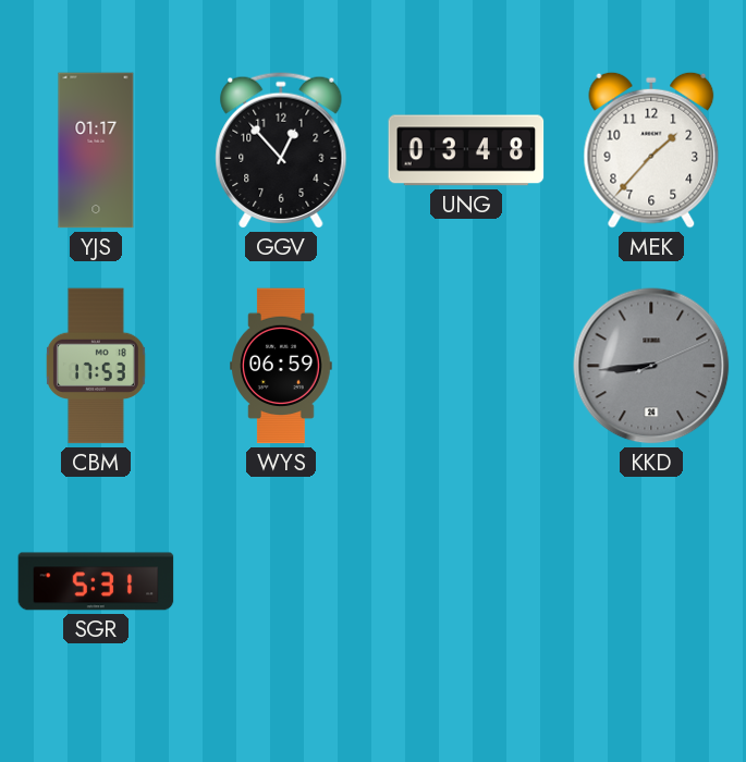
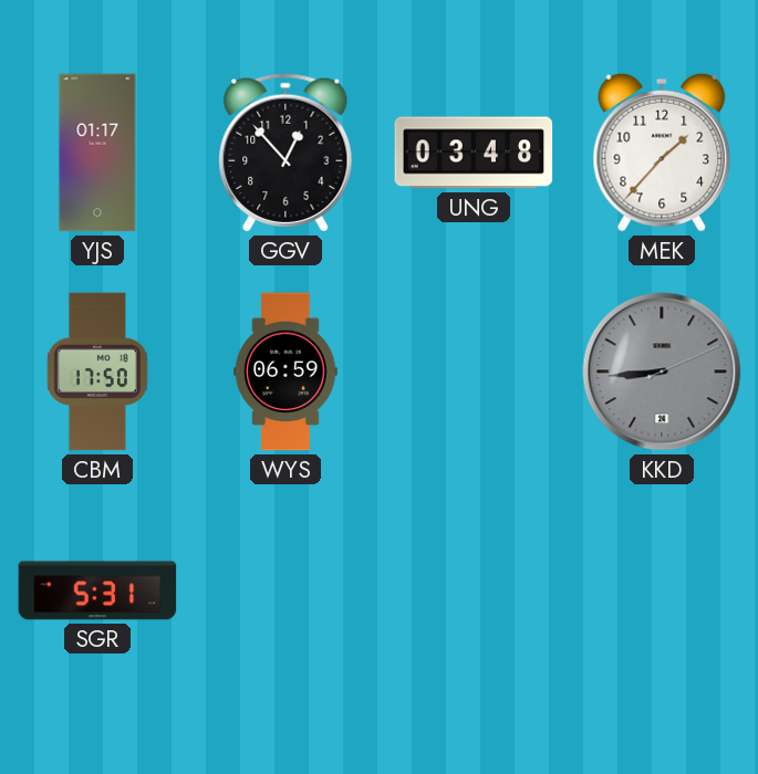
CBM: 17:53 -> 17:50 (97, 372)
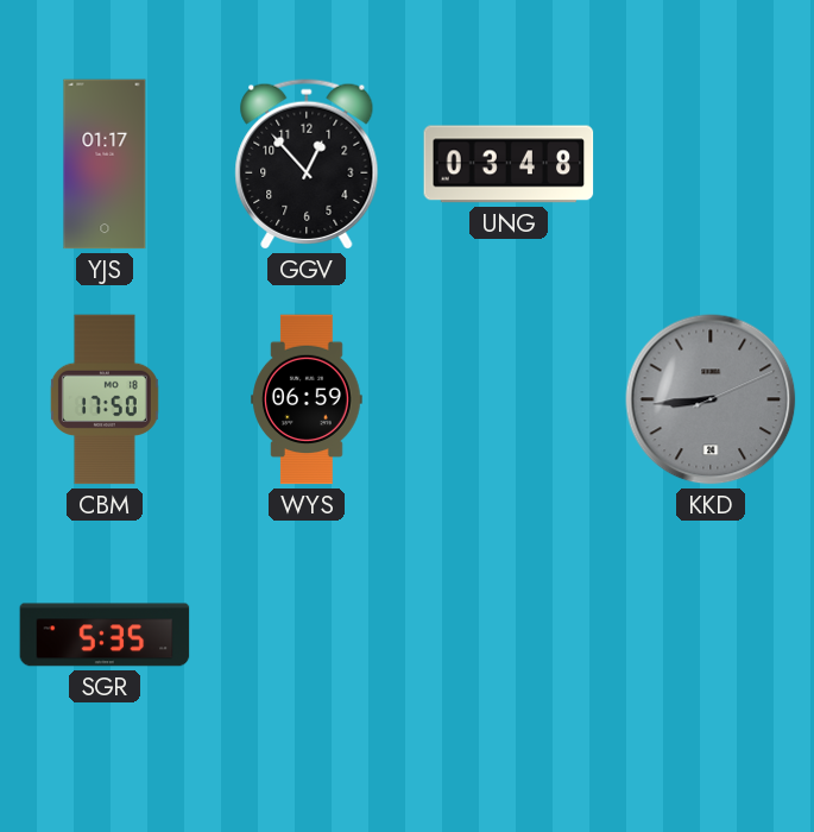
MEK: 1:37 -> none (662, 153)
SGR: 5:31 -> 5:35 (105, 635)
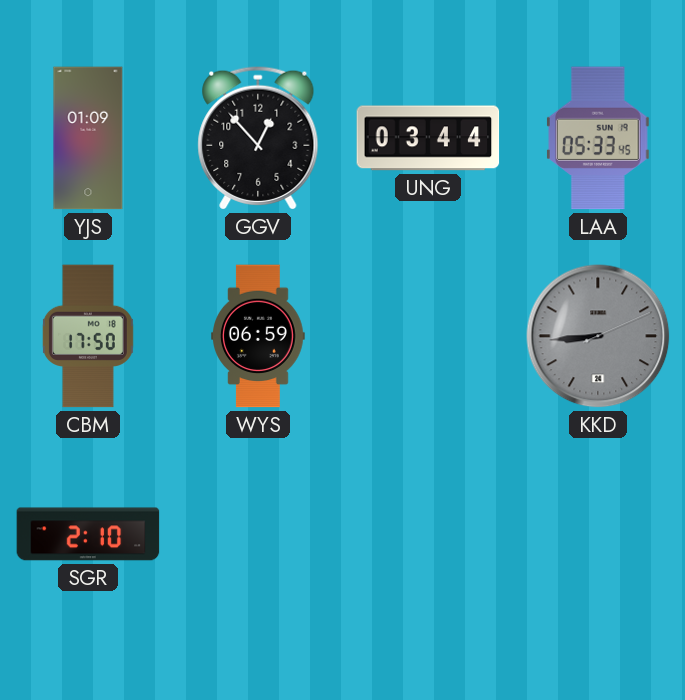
YJS: 01:17 -> 01:09 (88, 138)
UNG: 03:48 -> 03:44 (428, 138)
LAA: none -> 05:33 (599, 138)
SGR: 5:35 -> 2:10 (88, 534)
